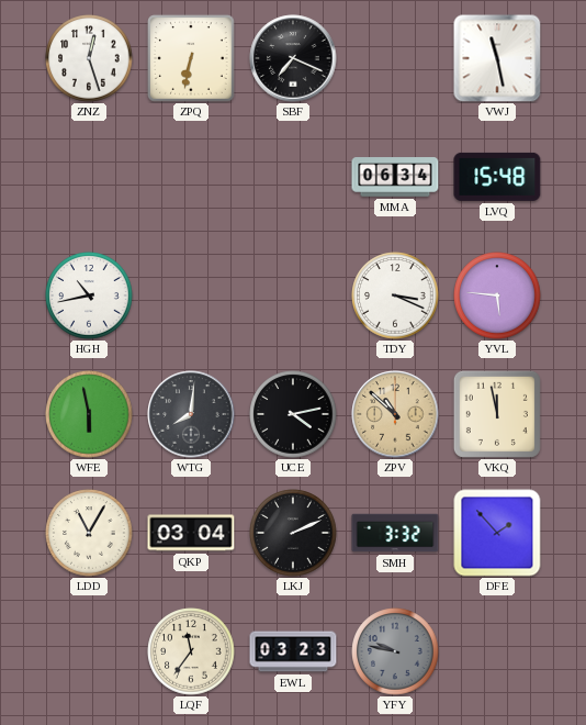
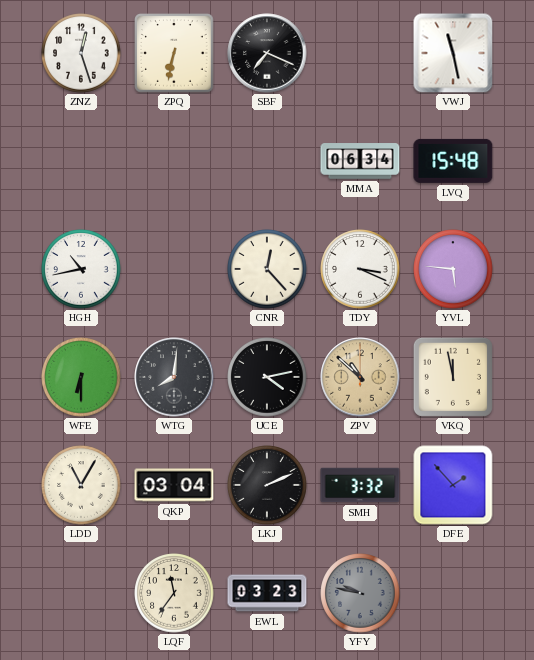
CNR: none -> 12:23 (267, 269)
WFE: 5:58 -> 6:30 (81, 377)
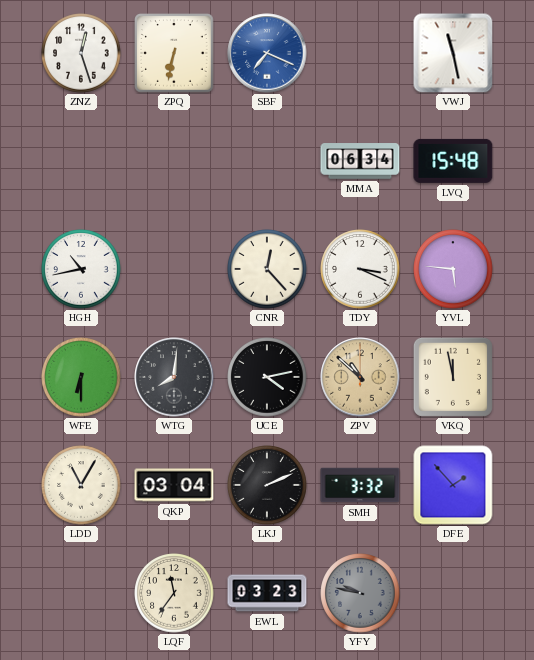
SBF dial: black -> blue (267, 53)
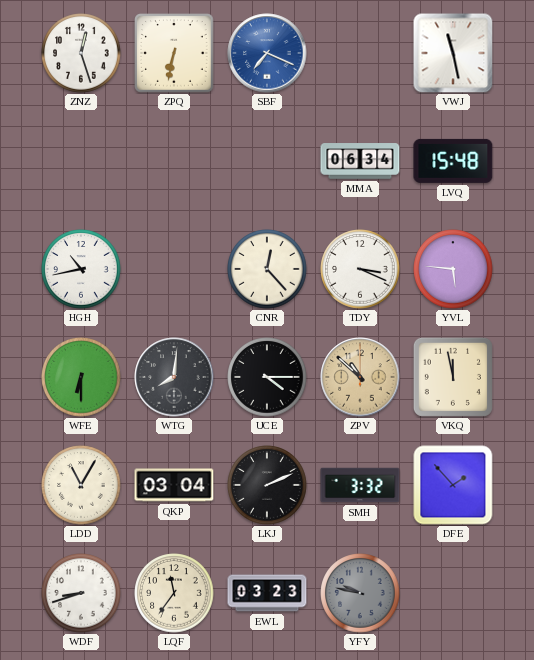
UCE: 4:13 -> 4:15 (267, 377)
WDF: none -> 8:42 (81, 593)
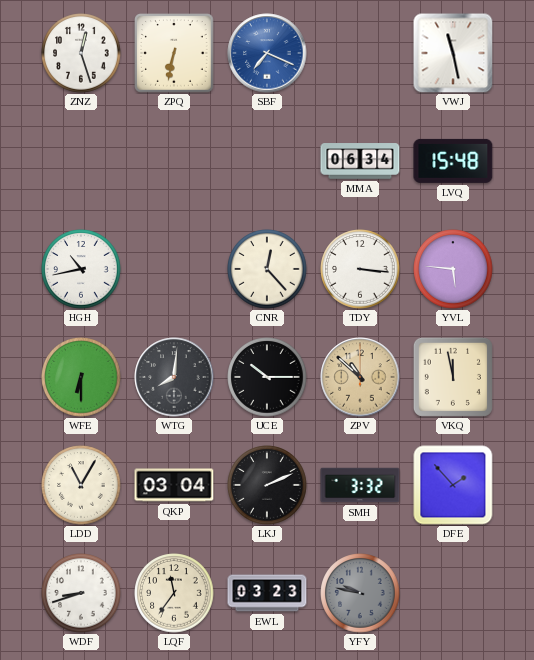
TDY: 3:19 -> 3:16 (360, 269)
UCE: 4:15 -> 10:15 (267, 377)
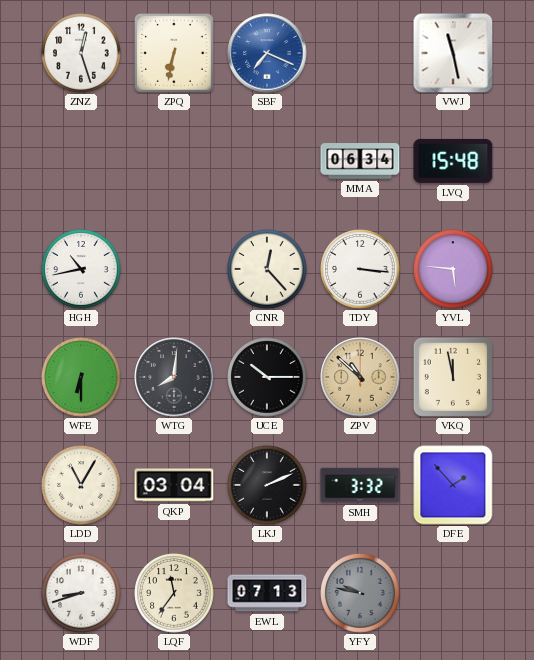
EWL: 03:23 -> 07:13 (267, 593)
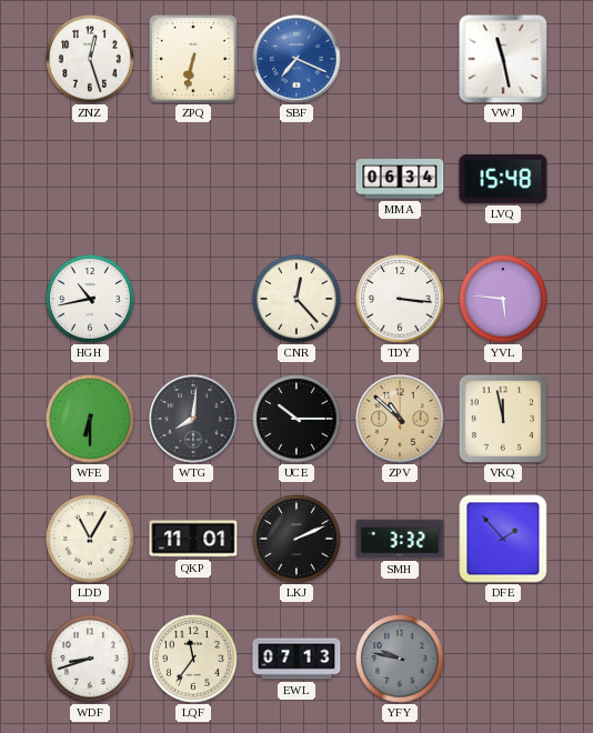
QKP: 03:04 -> 11:01 (193, 539)
